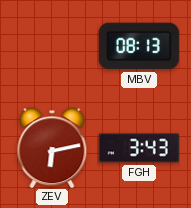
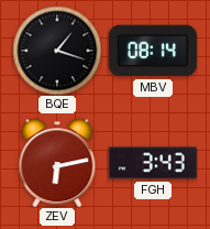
BQE: none -> 1:18 (57, 51)
MBV: 08:13 -> 08:14 (153, 51)
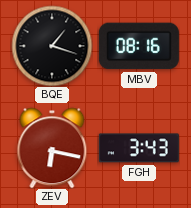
MBV: 08:14 -> 08:16 (139, 46)
ZEV: 6:13 -> 6:17 (52, 148)
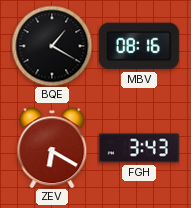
BQE: 1:18 -> 1:20 (52, 46)
ZEV: 6:17 -> 6:20 (52, 148)
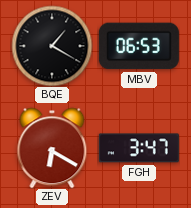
MBV: 08:16 -> 06:53 (139, 46)
FGH: 3:43 -> 3:47 (139, 148)
